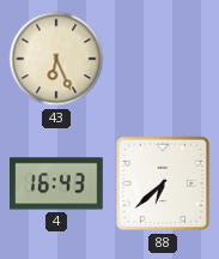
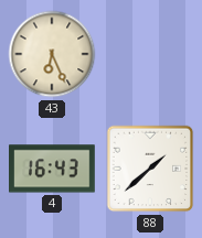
88: 6:38 -> 1:38 (150, 169)
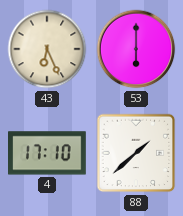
53: none -> 6:00 (136, 49)
4: 16:43 -> 17:10 (48, 153)
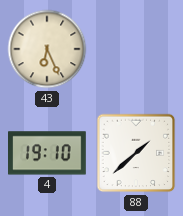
53: 6:00 -> none (136, 49)
4: 17:10 -> 19:10 (48, 153)
